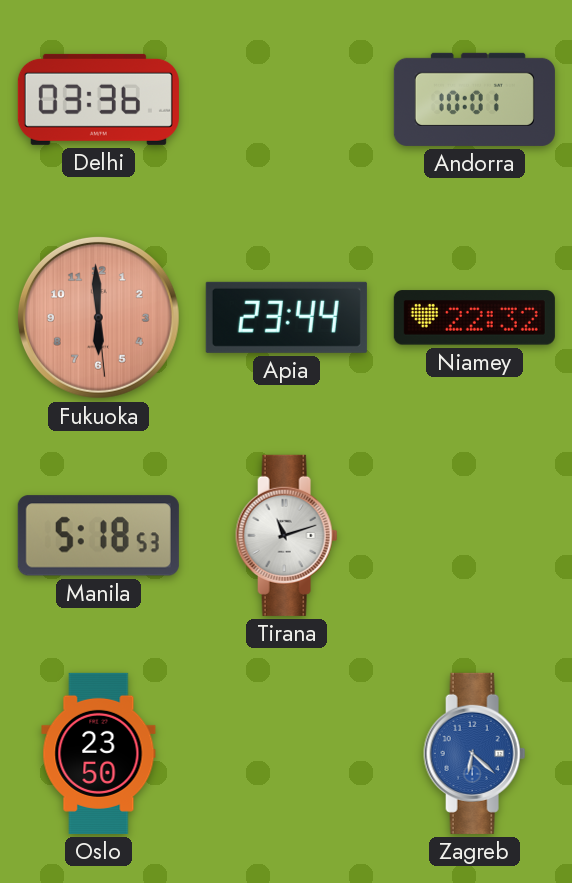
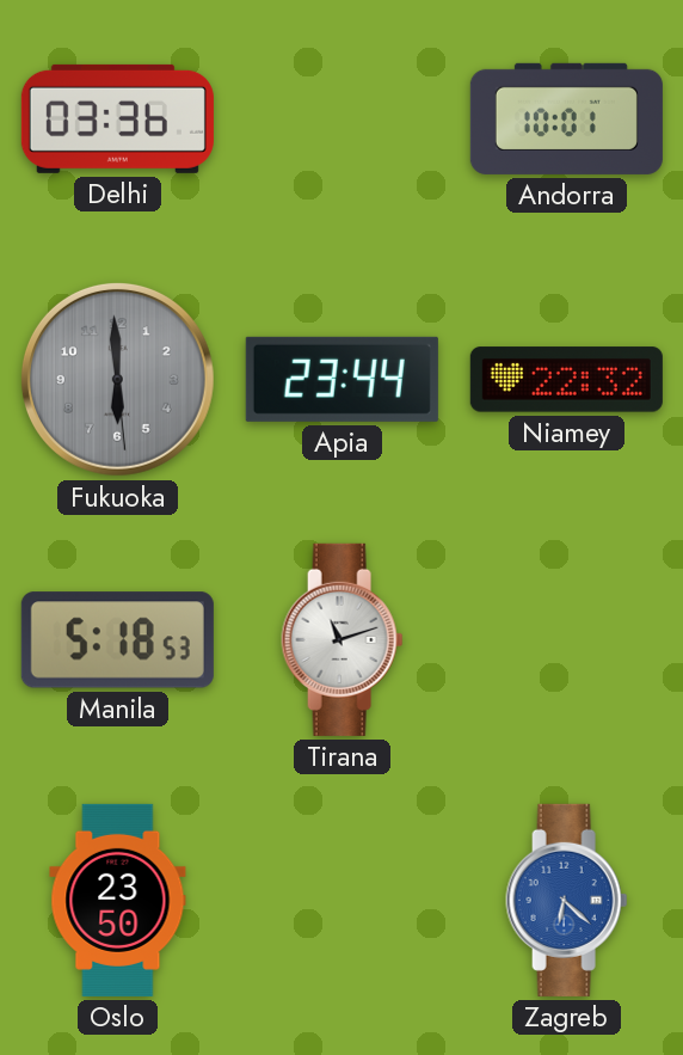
Fukuoka dial: salmon -> grey (117, 379)
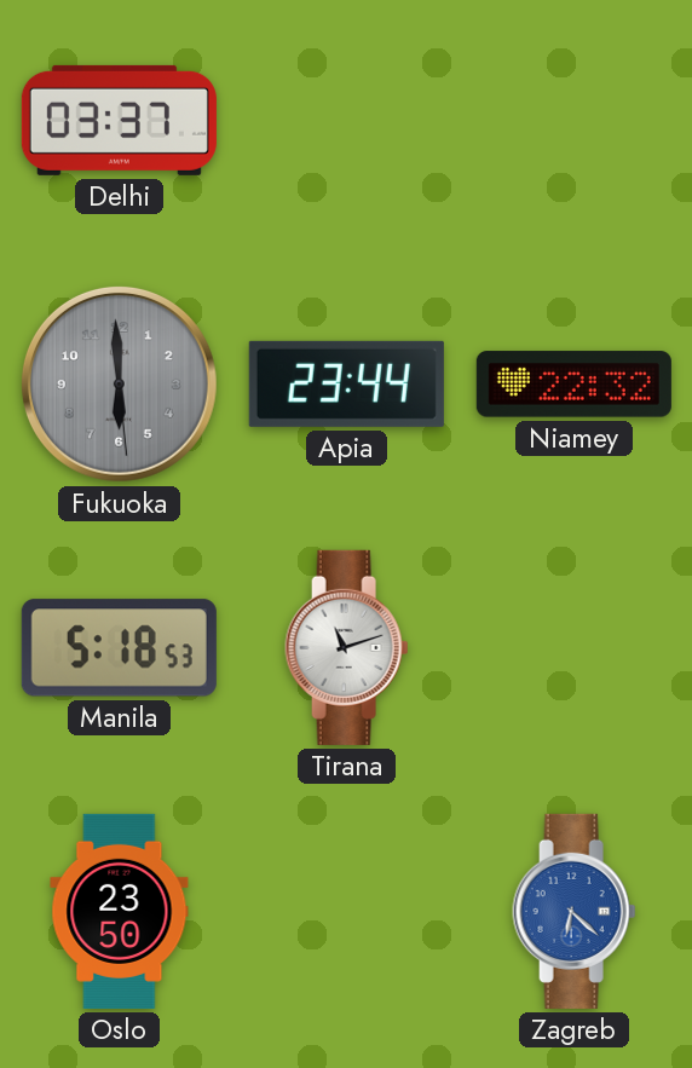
Delhi: 03:36 -> 03:37 (119, 120)
Andorra: 10:01 -> none (566, 118)
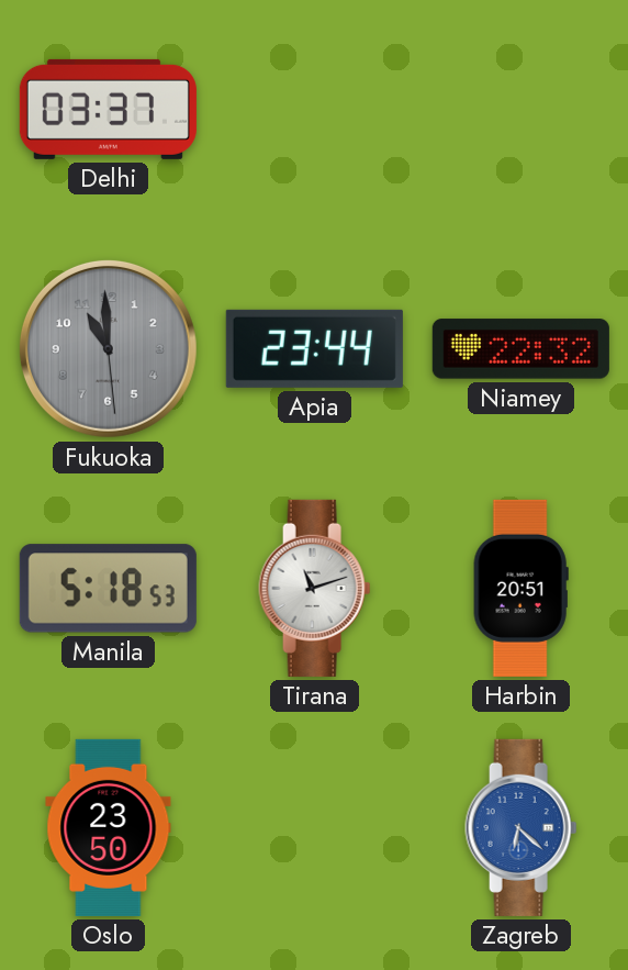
Fukuoka: 5:59 -> 10:59 (108, 348)
Harbin: none -> 20:51 (520, 588)
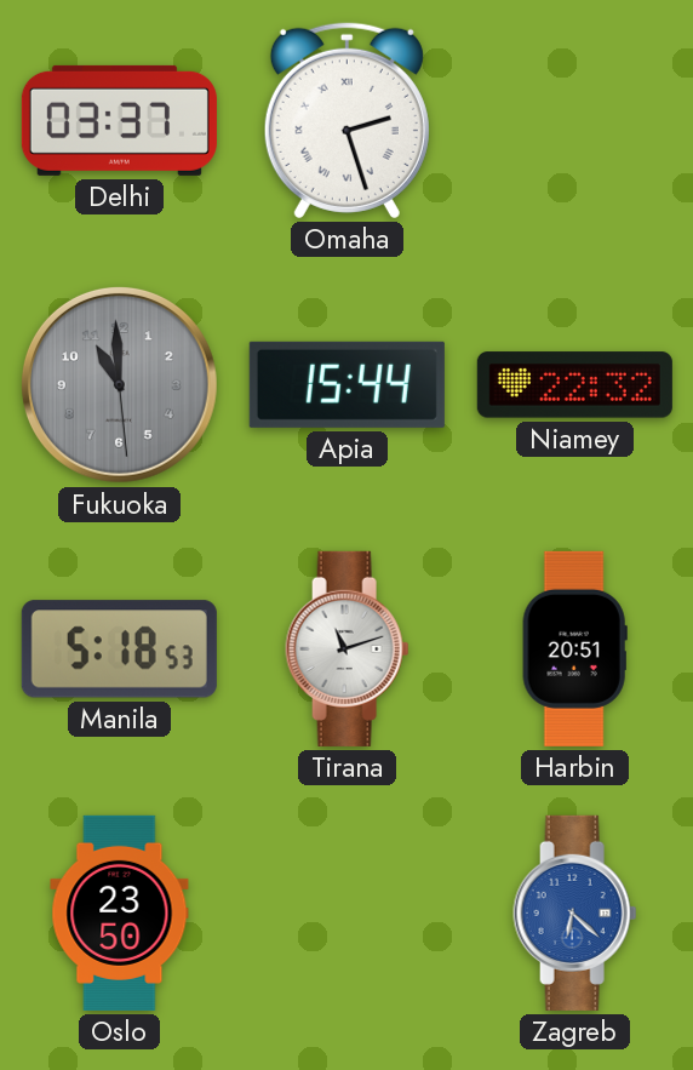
Omaha: none -> 2:27 (346, 120)
Apia: 23:44 -> 15:44 (346, 384)
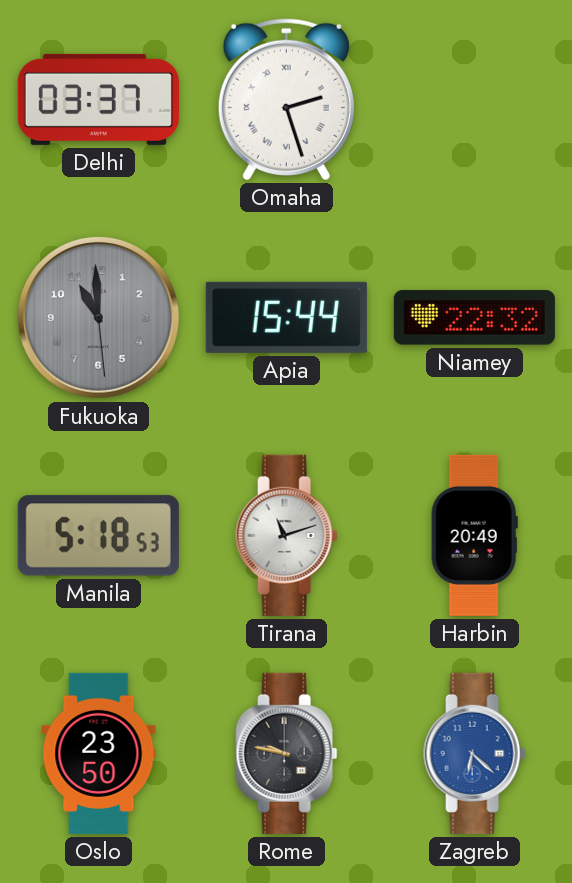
Harbin: 20:51 -> 20:49 (474, 535)
Rome: none -> 9:47 (287, 753)
